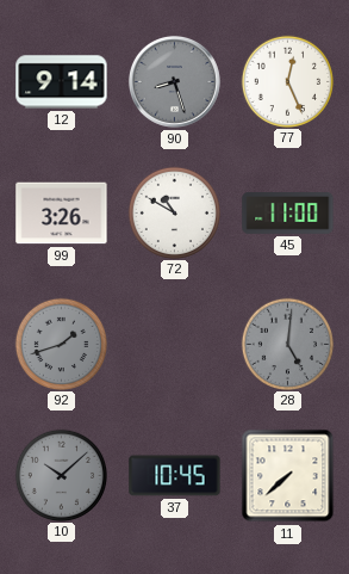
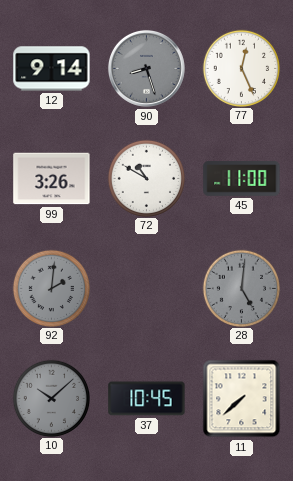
92: 1:42 -> 2:01 (51, 288)
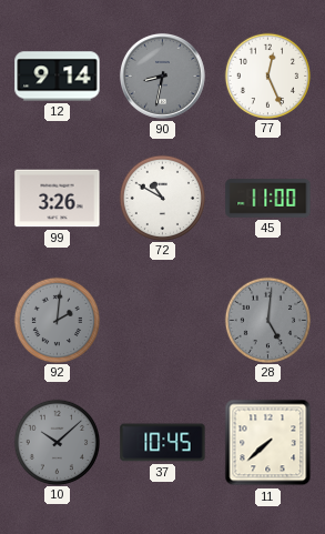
90: 8:27 -> 8:32 (162, 75)
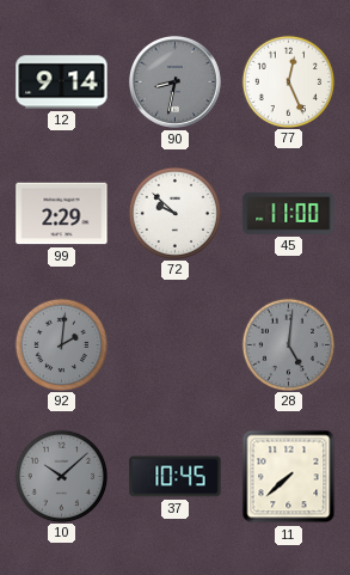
99: 3:26 -> 2:29 (62, 214)
72: 10:50 -> 9:52 (174, 213)
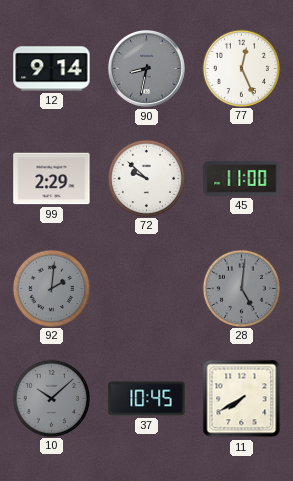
11: 7:38 -> 7:40 (242, 399)
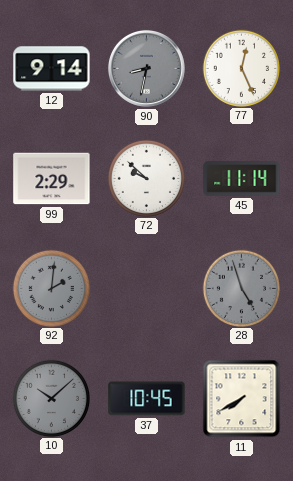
45: 11:00 -> 11:14 (242, 179)
28: 5:01 -> 4:57 (241, 288)
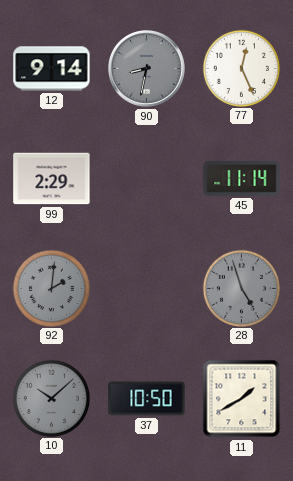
72: 9:52 -> none (146, 178)
37: 10:45 -> 10:50 (147, 399)
11: 7:40 -> 1:40 (242, 399)
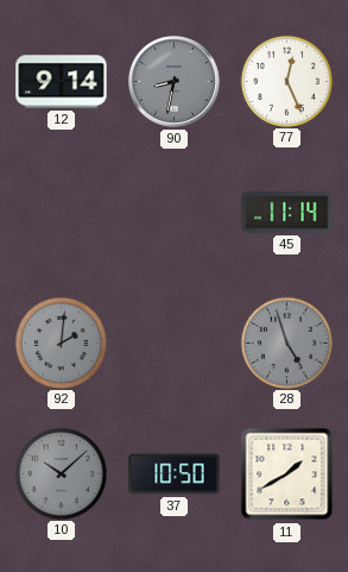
99: 2:29 -> none (52, 179)
